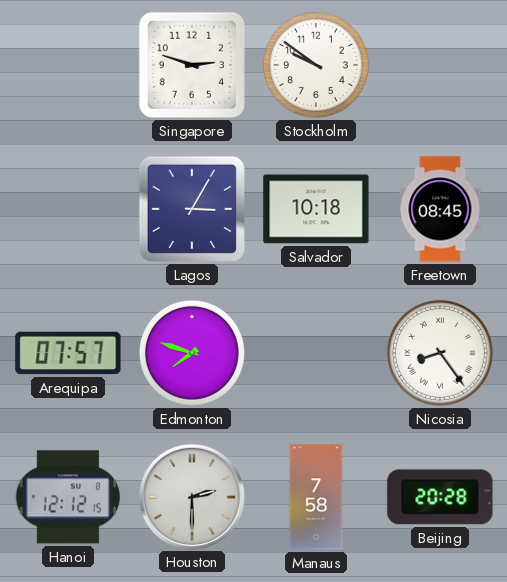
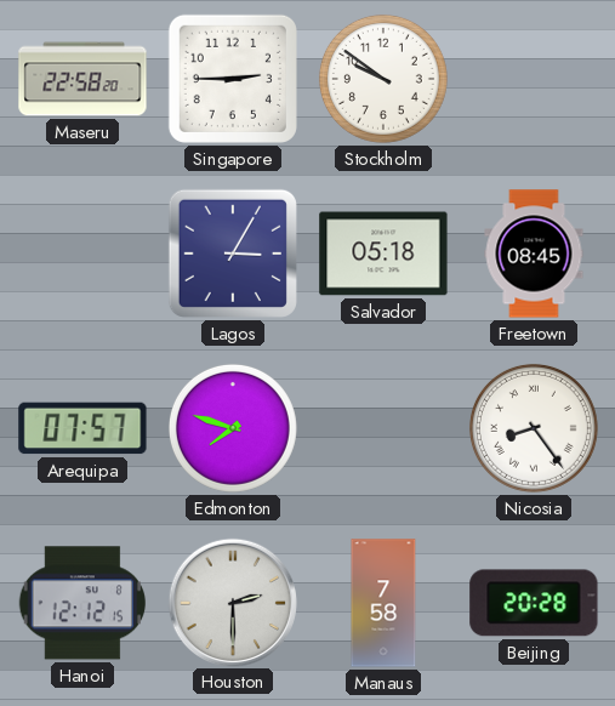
Maseru: none -> 22:58 (82, 79)
Singapore: 2:48 -> 2:45 (233, 79)
Salvador: 10:18 -> 05:18 (383, 254)
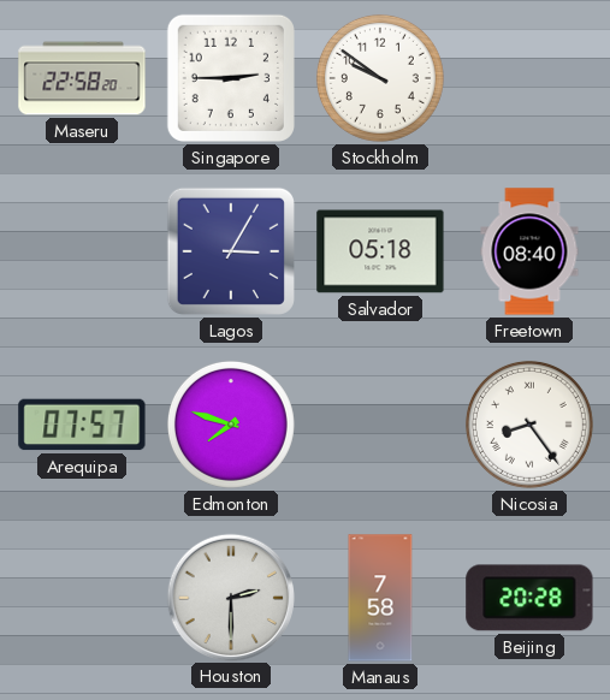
Freetown: 08:45 -> 08:40 (529, 251)
Hanoi: 12:12 -> none (81, 603)
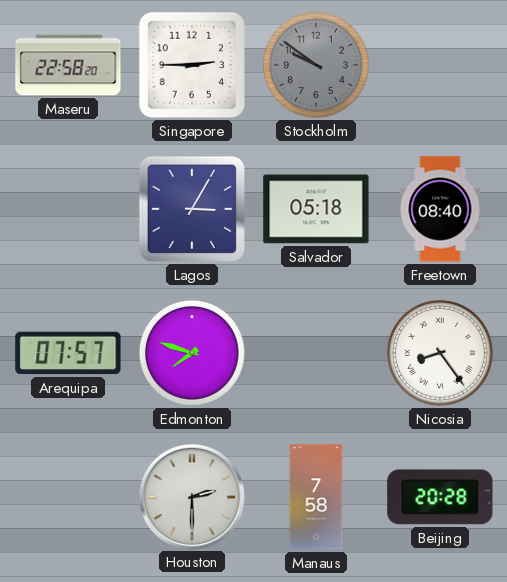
Stockholm dial: white -> grey (316, 65)
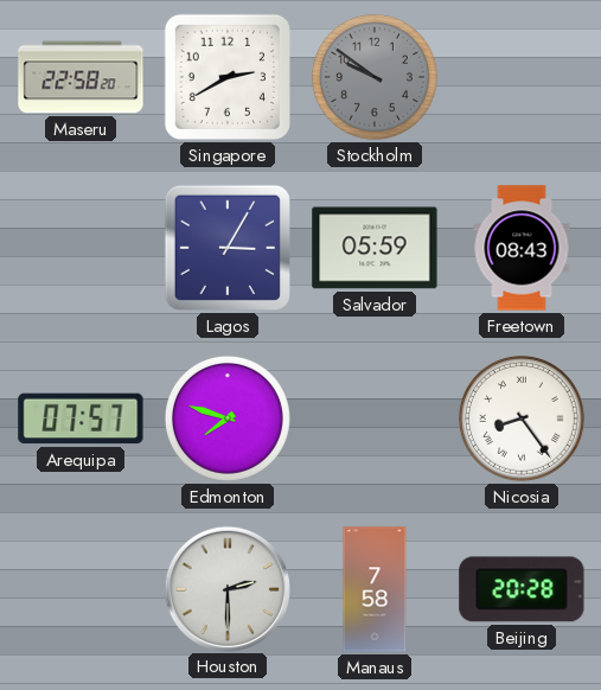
Singapore: 2:45 -> 2:40 (228, 77)
Salvador: 05:18 -> 05:59 (375, 248)
Freetown: 08:40 -> 08:43 (522, 248)
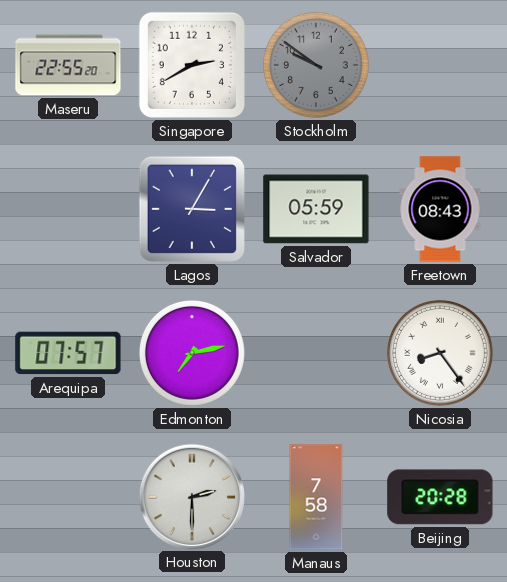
Maseru: 22:58 -> 22:55 (68, 65)
Edmonton: 7:48 -> 7:13 (192, 353)
